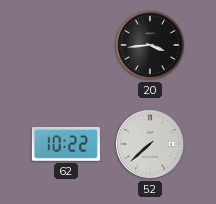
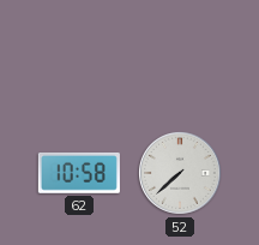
20: 3:44 -> none (150, 45)
62: 10:22 -> 10:58 (79, 173)
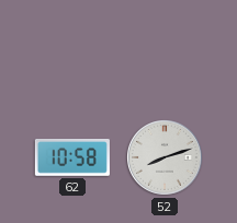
52: 7:38 -> 8:12 (166, 159)
